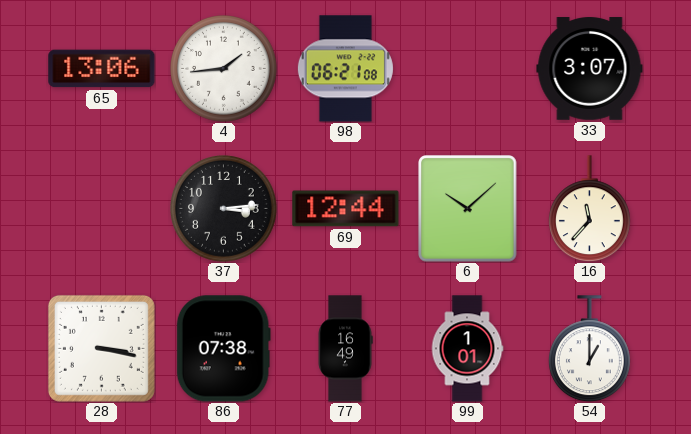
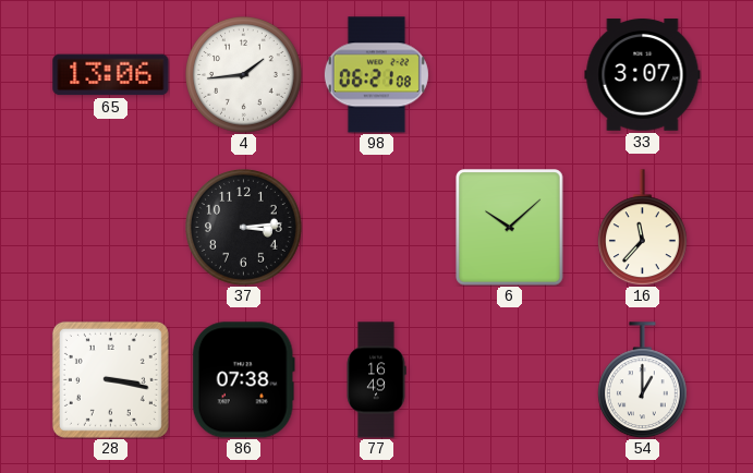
69: 12:44 -> none (346, 209)
99: 1:01 -> none (467, 349)
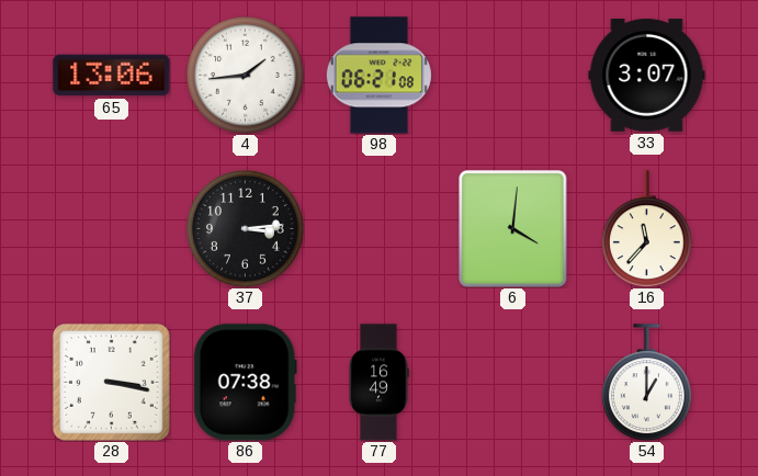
6: 10:08 -> 4:01 (513, 229)
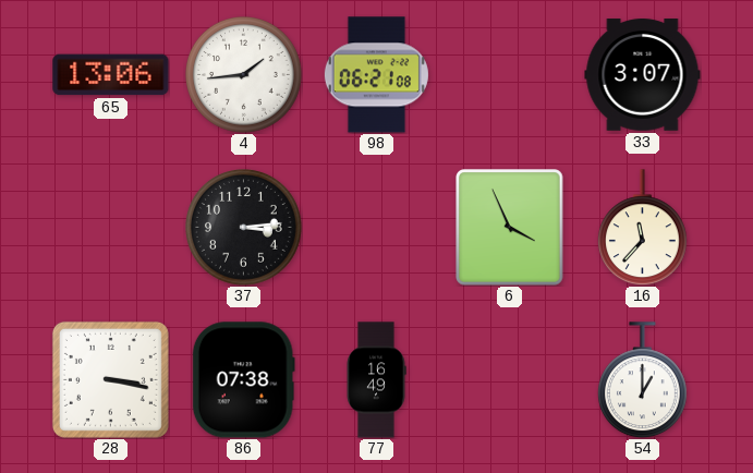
6: 4:01 -> 3:56 (510, 228)
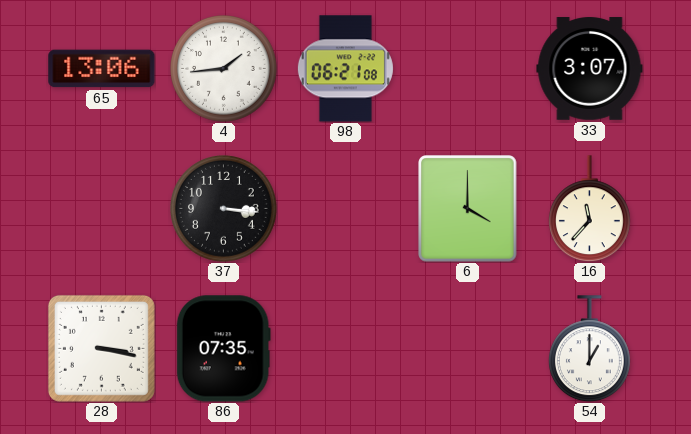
37: 3:14 -> 3:16 (224, 209)
6: 3:56 -> 4:00 (468, 209)
86: 07:38 -> 07:35 (223, 349)
77: 16:49 -> none (376, 380)
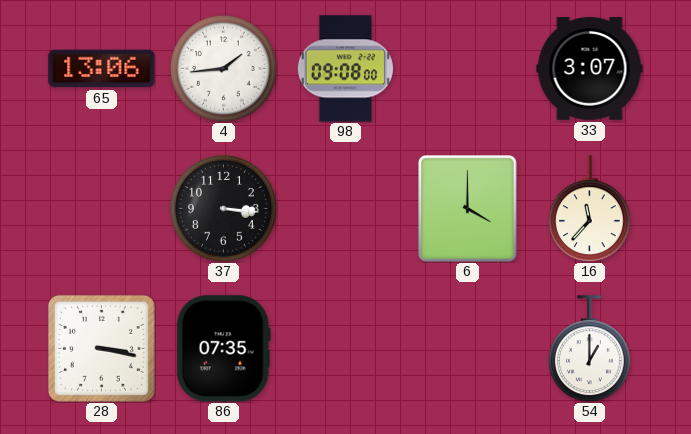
98: 06:21 -> 09:08 (345, 69)
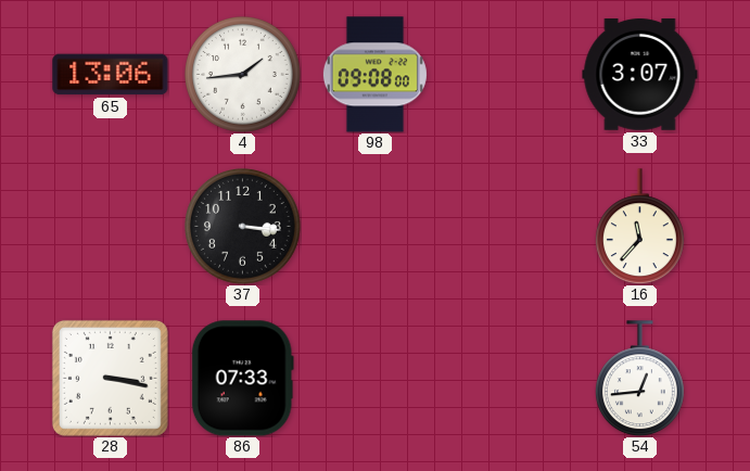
6: 4:00 -> none (468, 209)
86: 07:35 -> 07:33 (242, 379)
54: 1:00 -> 12:44 (639, 379)
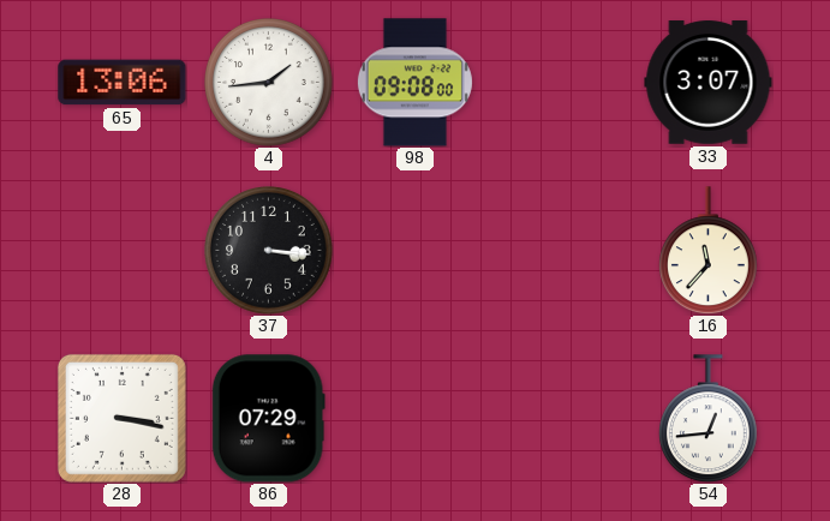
86: 07:33 -> 07:29 (268, 419)
